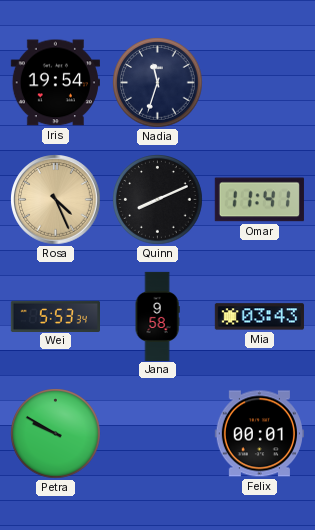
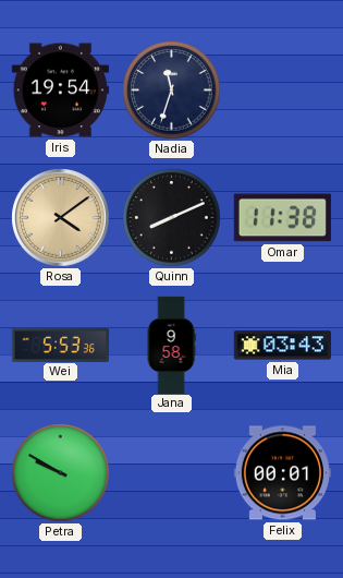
Rosa: 4:26 -> 4:09 (61, 218)
Omar: 11:41 -> 11:38 (282, 218)
Wei: 5:53:34 -> 5:53:36 (60, 345)
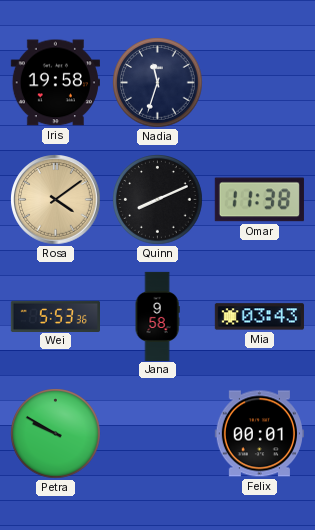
Iris: 19:54 -> 19:58 (55, 83)
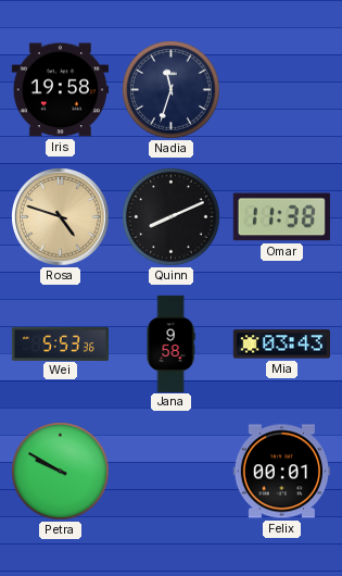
Rosa: 4:09 -> 4:48 (61, 217)
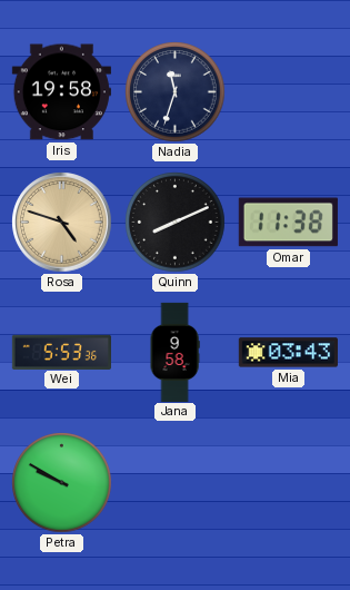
Felix: 00:01 -> none (281, 472)
